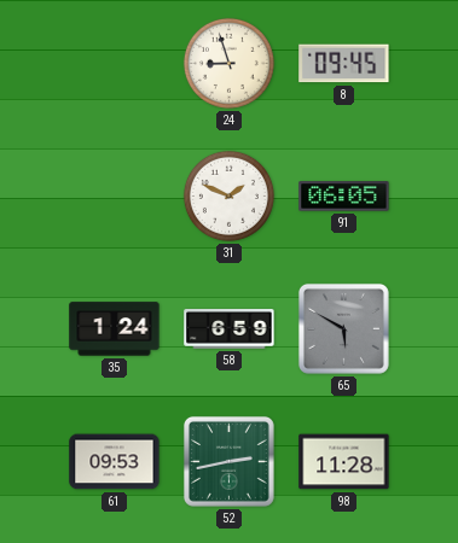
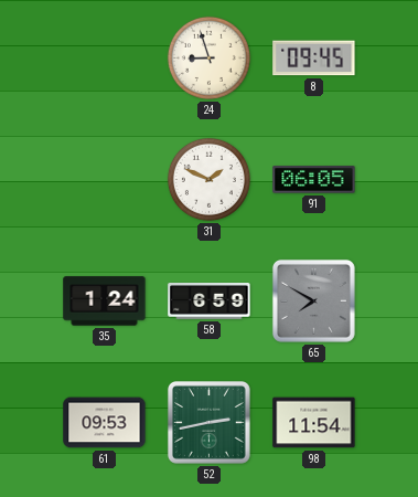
65: 5:50 -> 7:50 (313, 300)
98: 11:28 -> 11:54 (314, 423)
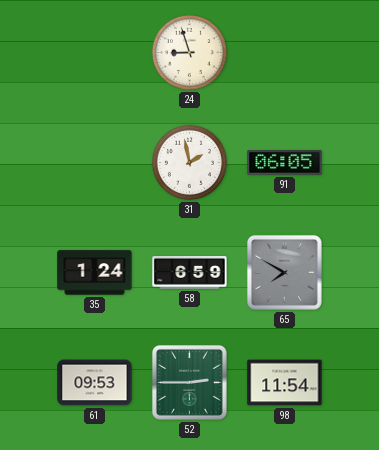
8: 09:45 -> none (314, 59)
31: 1:49 -> 1:58 (189, 162)
52: 2:43 -> 2:45 (189, 382)
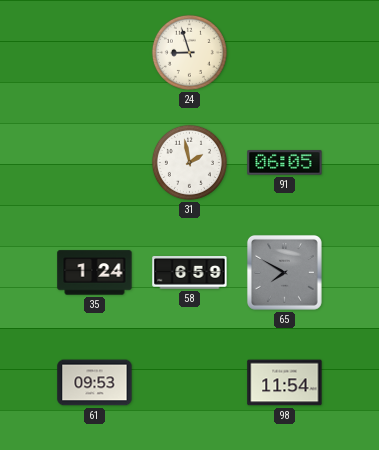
52: 2:45 -> none (189, 382)
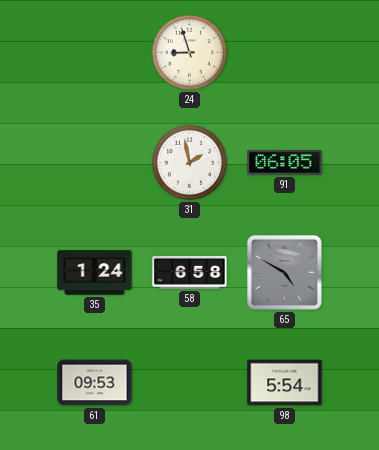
58: 6:59 -> 6:58 (190, 273)
65: 7:50 -> 4:50 (284, 272)
98: 11:54 -> 5:54 (285, 383)
